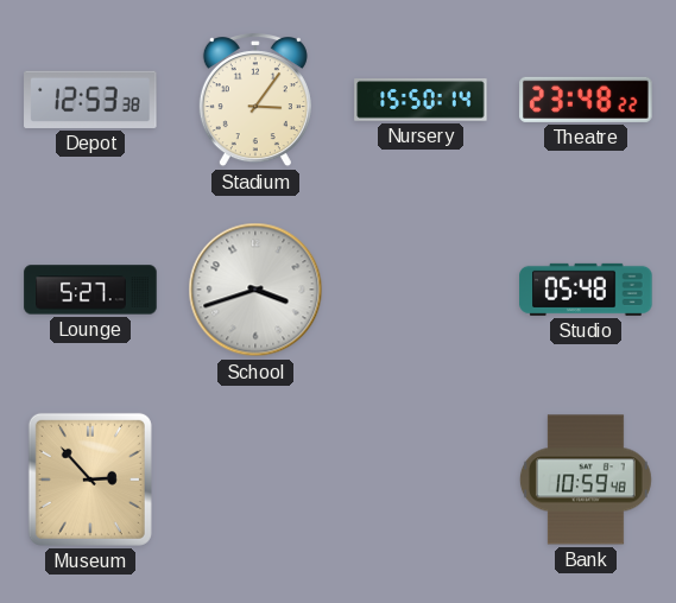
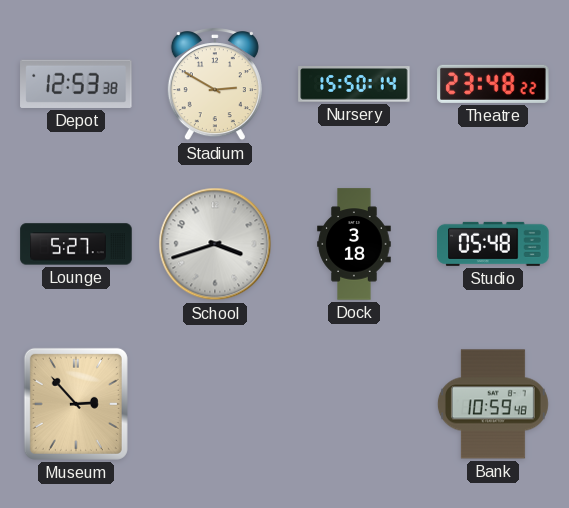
Stadium: 3:06 -> 2:50 (215, 85)
Dock: none -> 3:18 (354, 244)
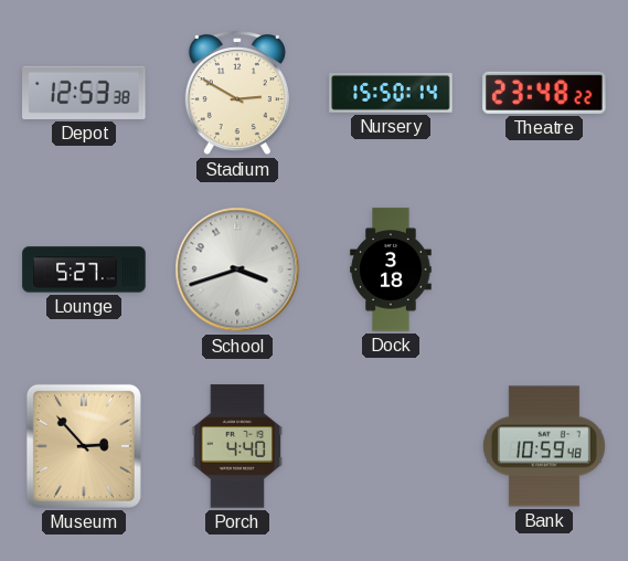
Studio: 05:48 -> none (493, 244)
Porch: none -> 4:40 (237, 446)
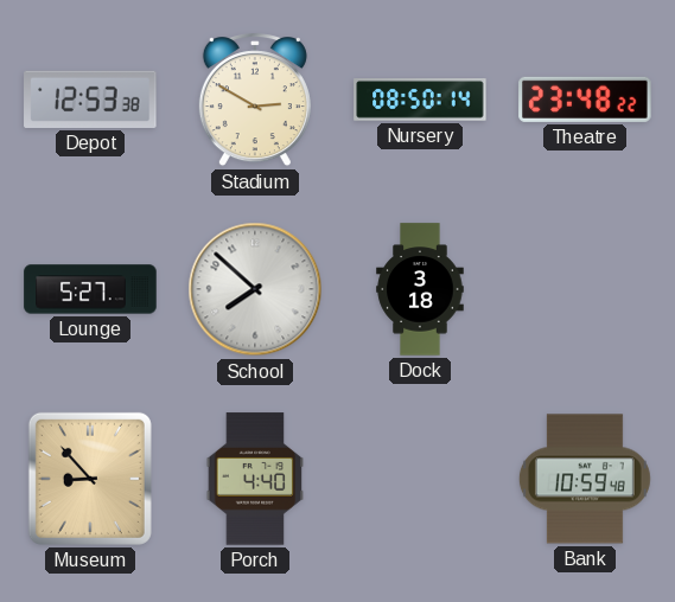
Nursery: 15:50 -> 08:50 (420, 101)
School: 3:42 -> 7:52 (255, 289)
Museum: 2:53 -> 8:53 (90, 479)
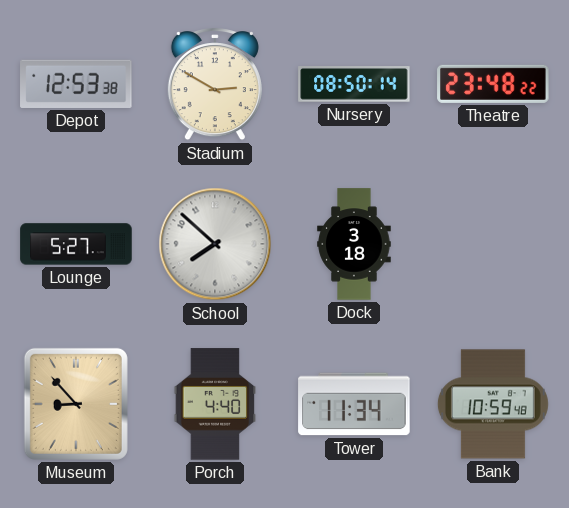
Tower: none -> 11:34 (354, 404)
